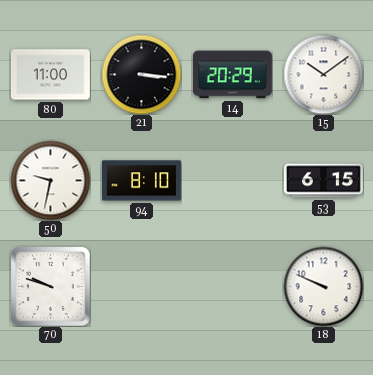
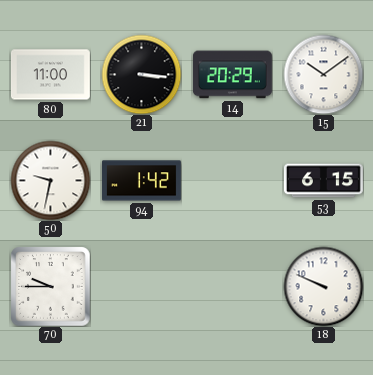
94: 8:10 -> 1:42 (141, 181)
70: 9:48 -> 9:45 (50, 286)
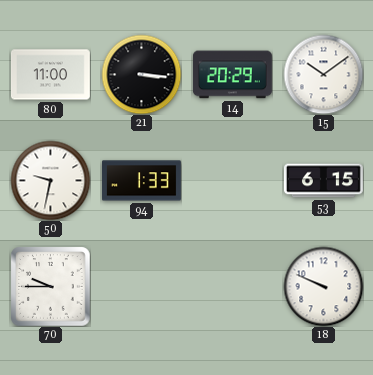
94: 1:42 -> 1:33 (141, 181)
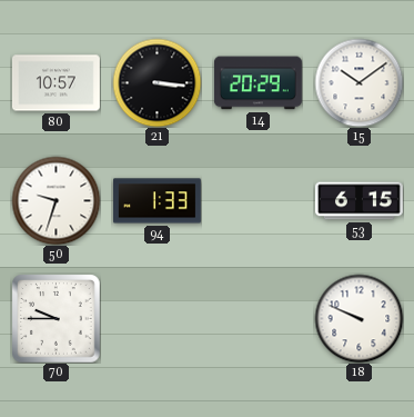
80: 11:00 -> 10:57 (55, 83)
50: 9:32 -> 9:33 (55, 200)
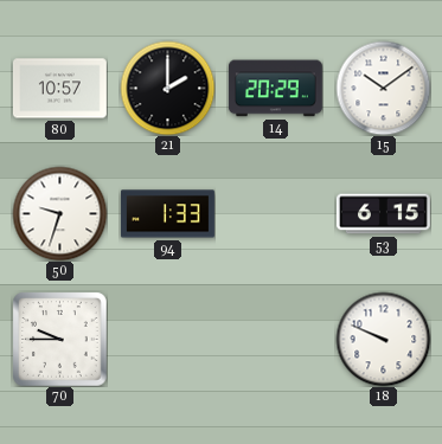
21: 3:16 -> 2:00 (167, 88)
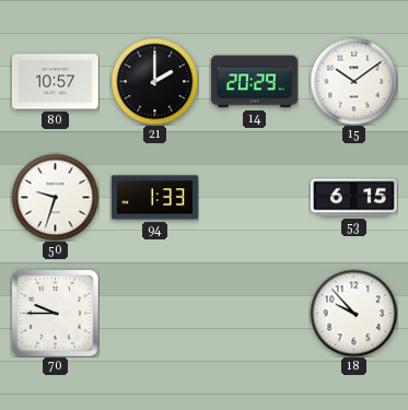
18: 9:49 -> 9:53 (353, 313)
